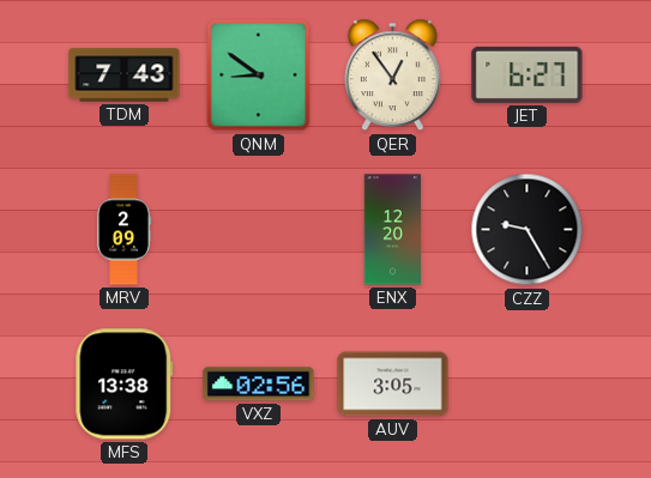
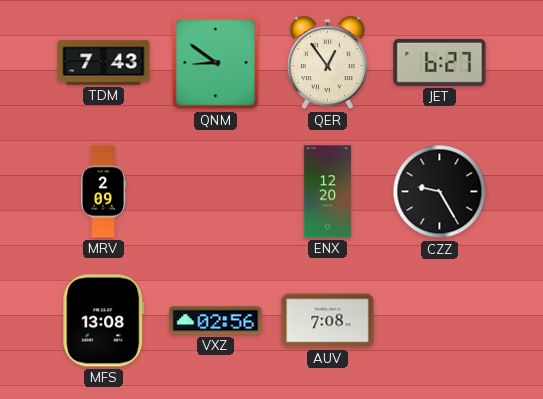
MFS: 13:38 -> 13:08 (104, 321)
AUV: 3:05 -> 7:08 (328, 321)
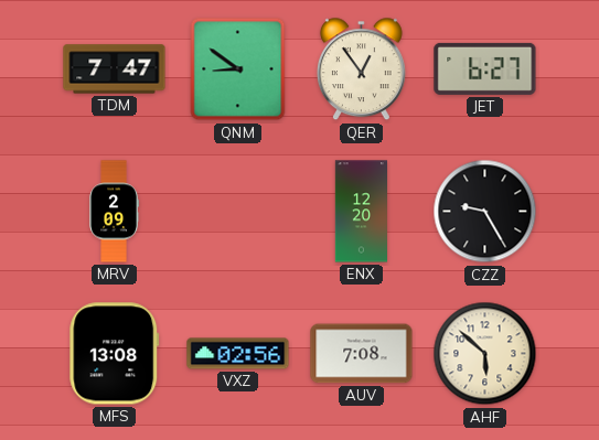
TDM: 7:43 -> 7:47 (115, 69)
AHF: none -> 5:52 (485, 354)
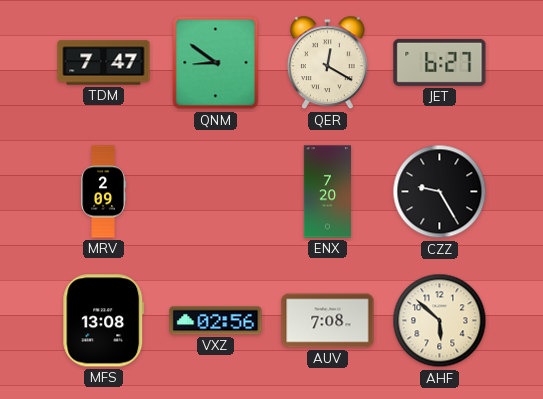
QER: 12:54 -> 12:20 (327, 63)
ENX: 12:20 -> 7:20 (327, 192)
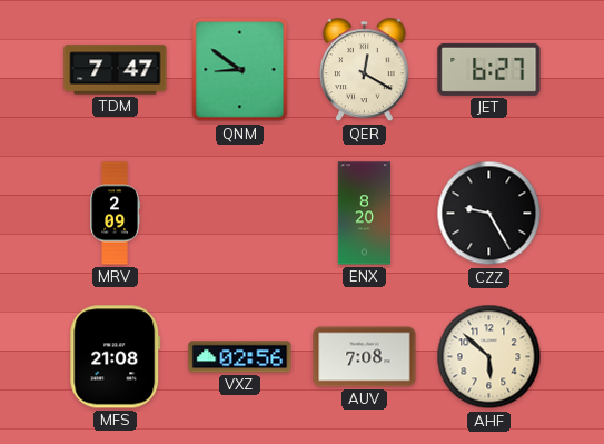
ENX: 7:20 -> 8:20 (364, 214)
MFS: 13:08 -> 21:08 (116, 357)
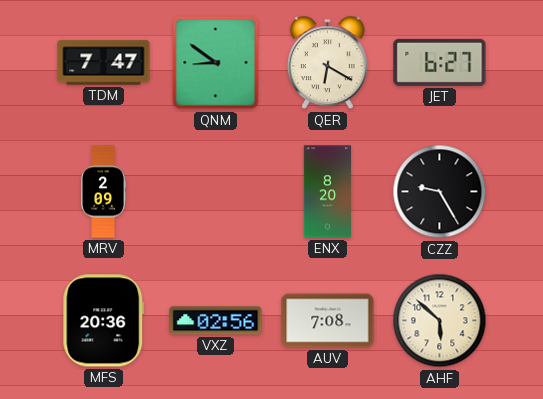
QER: 12:20 -> 6:20 (327, 63)
MFS: 21:08 -> 20:36 (104, 321)
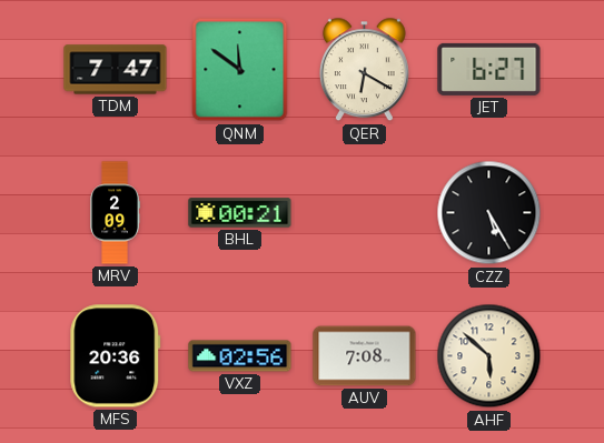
QNM: 8:51 -> 11:51 (240, 70)
BHL: none -> 00:21 (240, 213)
ENX: 8:20 -> none (327, 192)
CZZ: 9:25 -> 5:25 (489, 213)
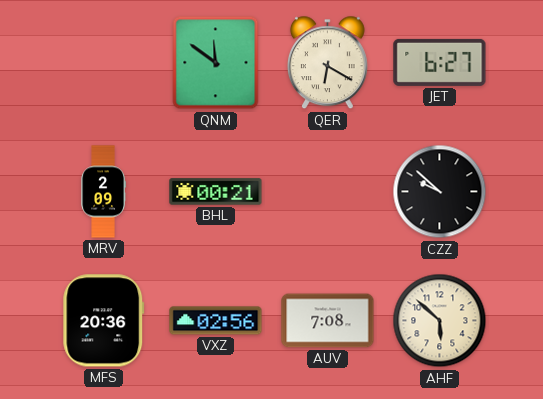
TDM: 7:47 -> none (116, 70)
CZZ: 5:25 -> 9:52 (440, 192)
